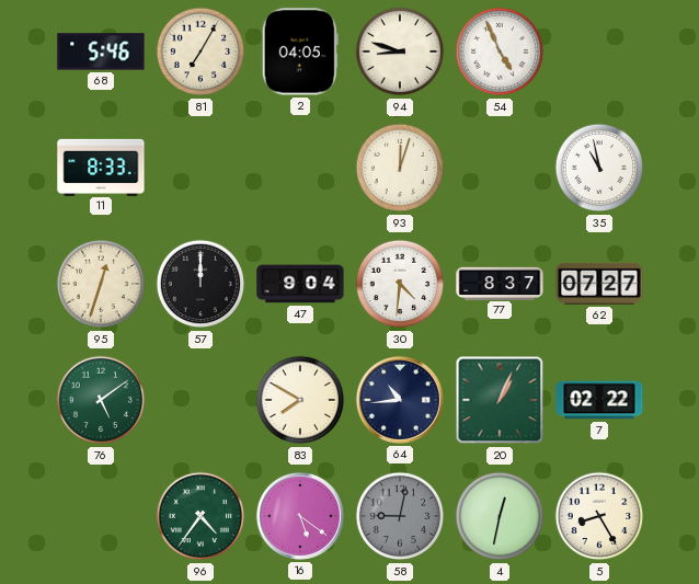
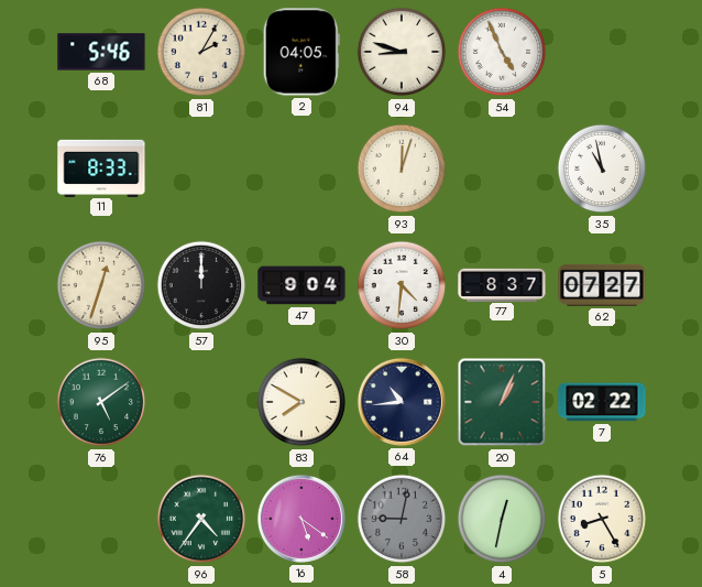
81: 7:05 -> 2:05 (201, 52)
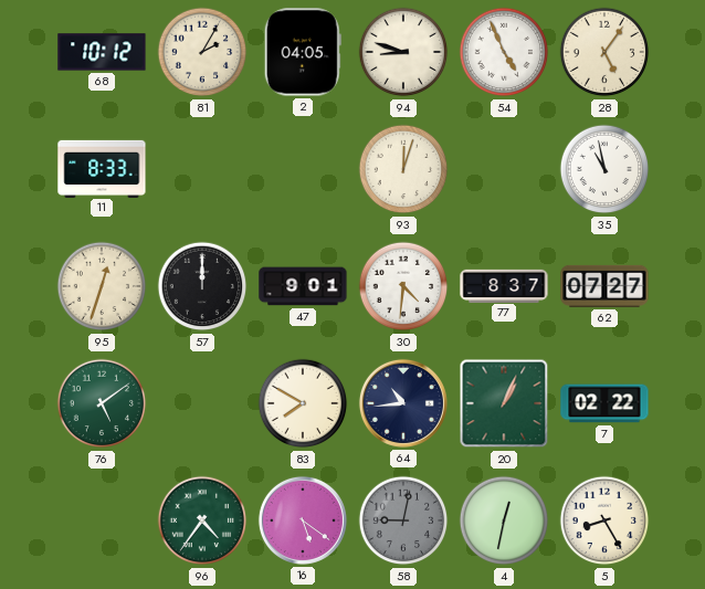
68: 5:46 -> 10:12 (102, 52)
28: none -> 5:06 (604, 52)
47: 9:04 -> 9:01 (303, 286)
